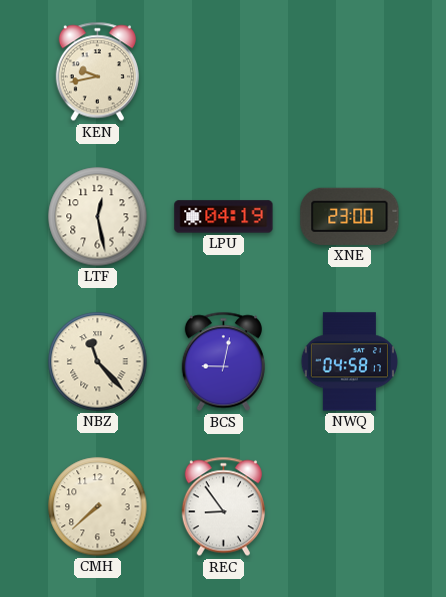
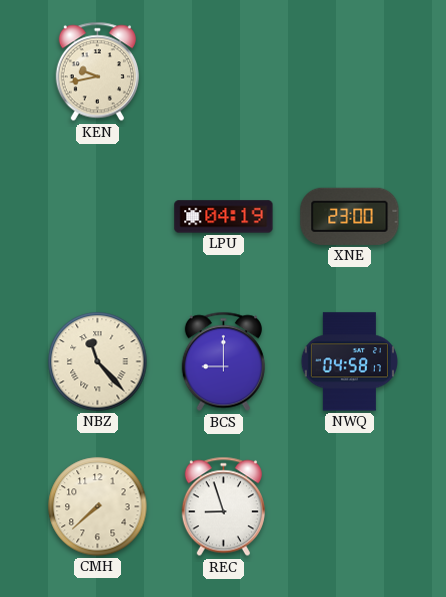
LTF: 12:28 -> none (98, 217)
BCS: 9:02 -> 9:00 (223, 362)
REC: 8:54 -> 8:57 (223, 507)
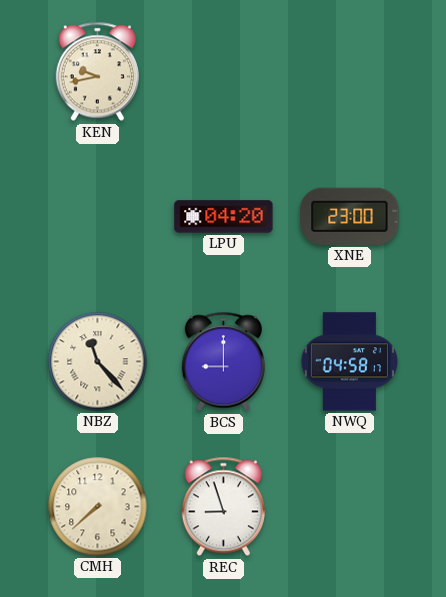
LPU: 04:19 -> 04:20 (224, 217)
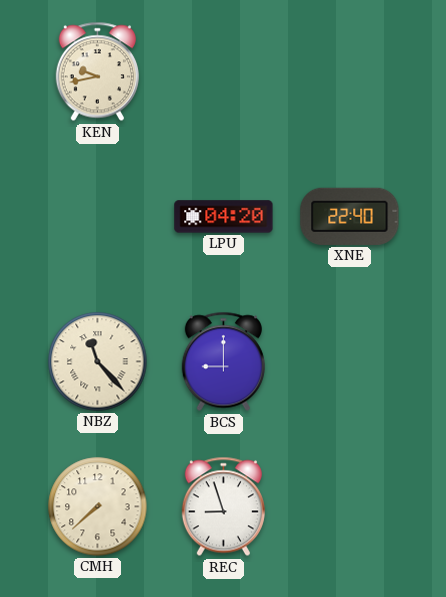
XNE: 23:00 -> 22:40 (350, 216)
NWQ: 04:58 -> none (349, 362)
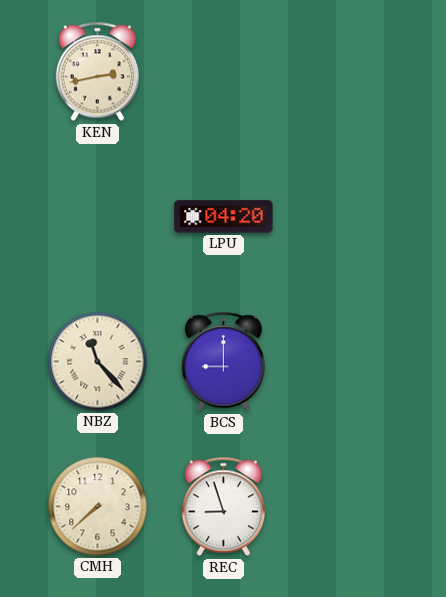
KEN: 9:43 -> 2:43 (97, 72)
XNE: 22:40 -> none (350, 216)
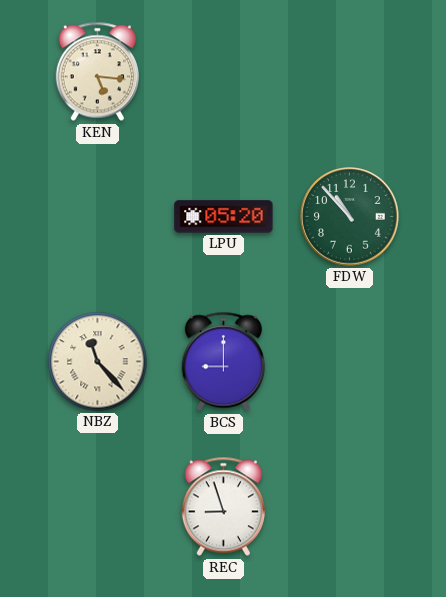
KEN: 2:43 -> 5:16 (97, 72)
LPU: 04:20 -> 05:20 (224, 217)
FDW: none -> 10:53 (350, 217)
CMH: 7:38 -> none (98, 507)
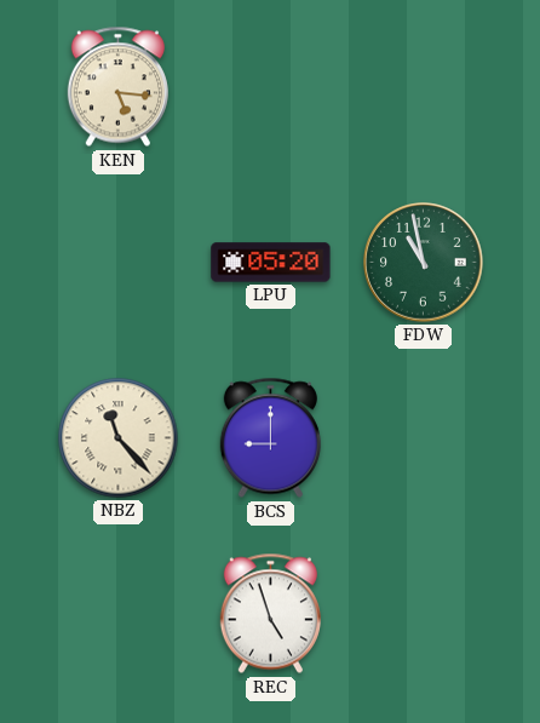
FDW: 10:53 -> 10:58 (424, 263)
REC: 8:57 -> 4:57 (270, 614)
